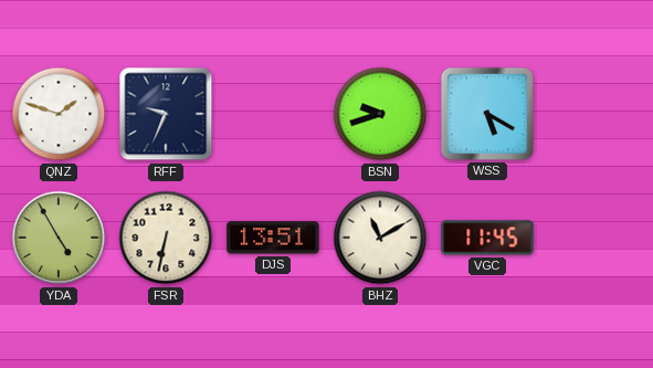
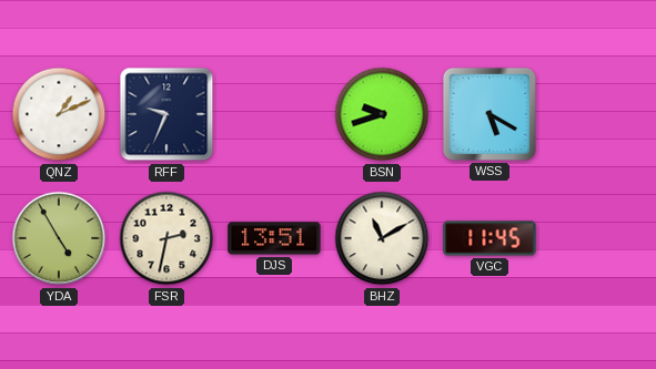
QNZ: 1:48 -> 1:11 (59, 114)
FSR: 6:32 -> 2:32 (166, 238)
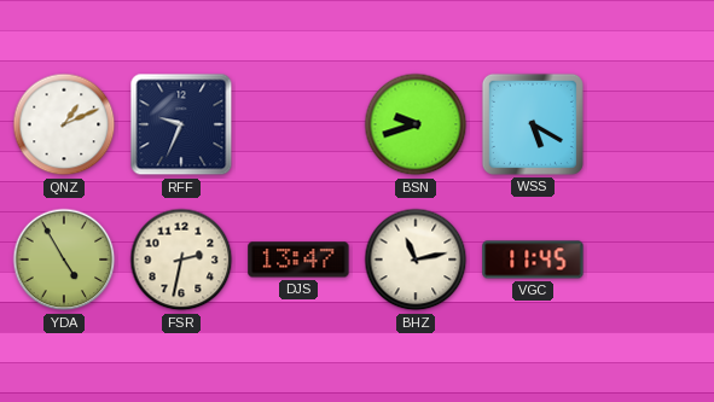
DJS: 13:51 -> 13:47 (298, 260)
BHZ: 11:10 -> 11:13 (416, 260)
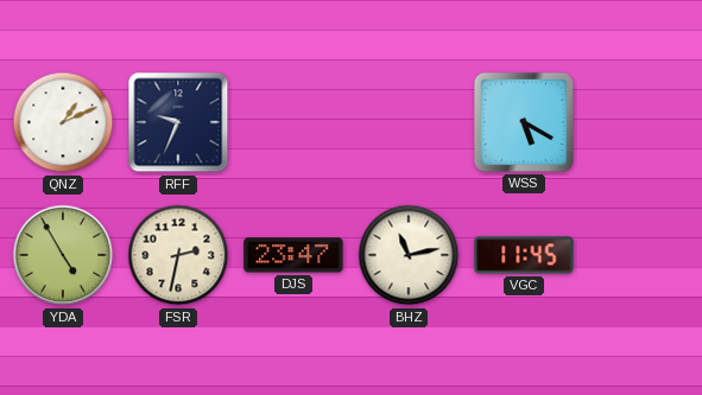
BSN: 9:42 -> none (416, 124)
DJS: 13:47 -> 23:47 (293, 255)
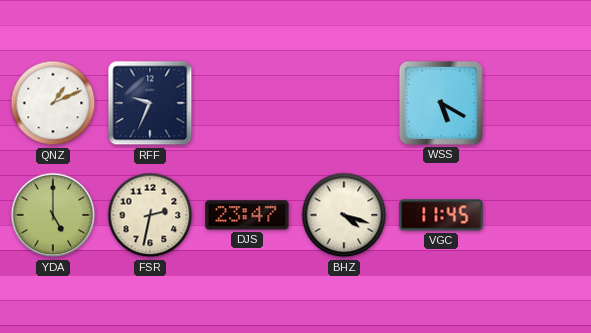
YDA: 4:55 -> 5:00 (53, 215)
BHZ: 11:13 -> 4:18 (344, 215)
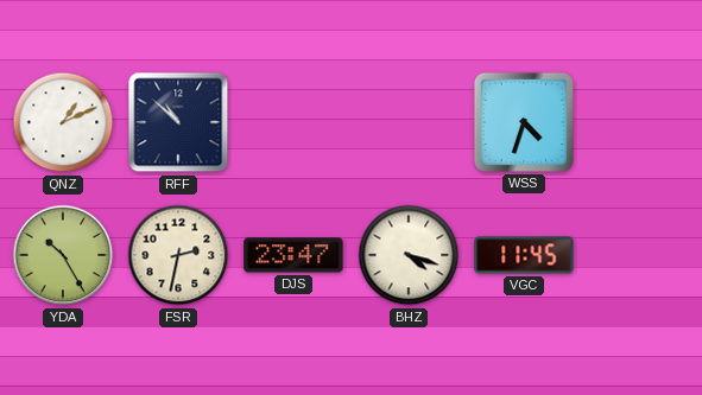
RFF: 9:34 -> 10:52 (178, 122)
WSS: 5:20 -> 4:33 (524, 122)
YDA: 5:00 -> 10:25 (63, 255)
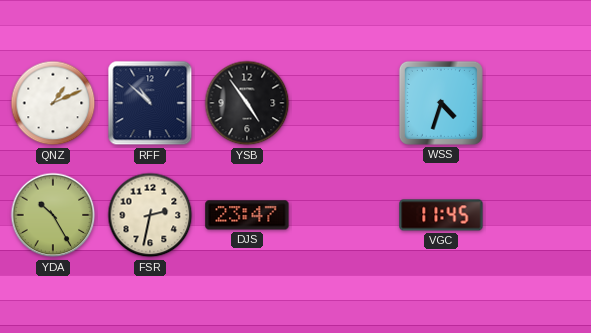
YSB: none -> 4:54 (247, 103)
BHZ: 4:18 -> none (409, 255)
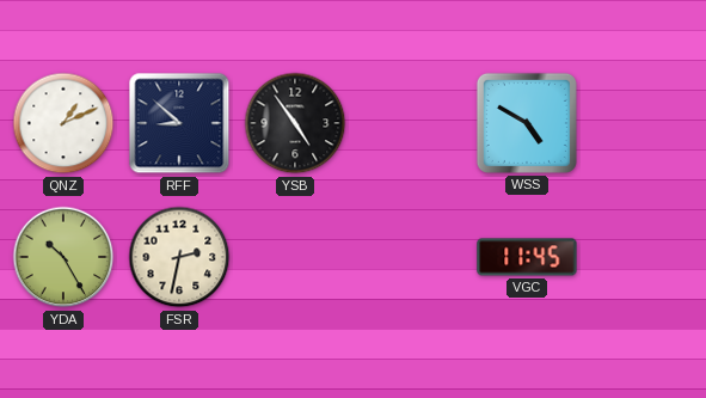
RFF: 10:52 -> 8:52 (179, 123)
WSS: 4:33 -> 4:50 (527, 123)
DJS: 23:47 -> none (247, 215)
